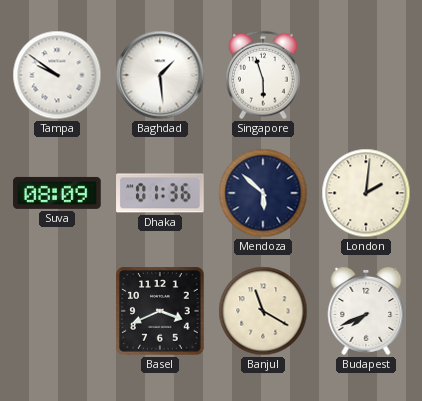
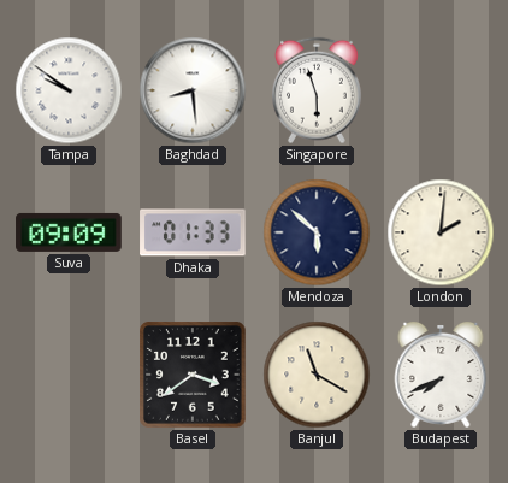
Baghdad: 1:29 -> 8:29 (193, 90)
Suva: 08:09 -> 09:09 (69, 232)
Dhaka: 01:36 -> 01:33 (193, 232)
Basel: 3:41 -> 3:39 (193, 375)
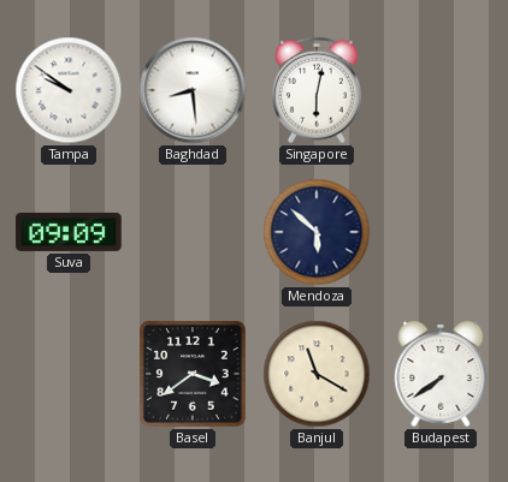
Singapore: 5:57 -> 6:02 (318, 90)
Dhaka: 01:33 -> none (193, 232)
London: 2:01 -> none (441, 232)
Budapest: 7:41 -> 7:39 (441, 374)
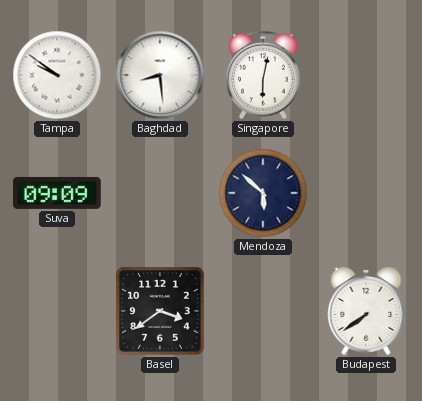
Banjul: 11:20 -> none (317, 374)
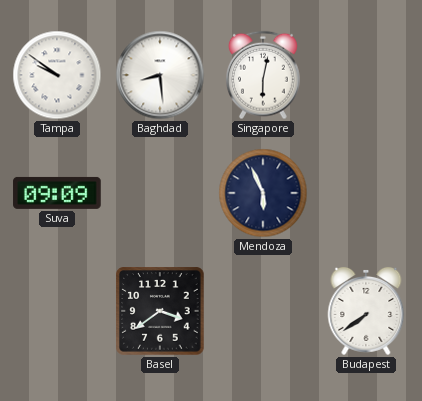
Mendoza: 5:52 -> 5:56 (263, 193)
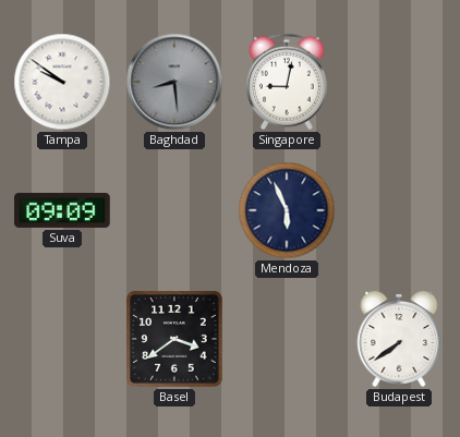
Baghdad dial: white -> grey (174, 82)
Singapore: 6:02 -> 9:02 (288, 82)
